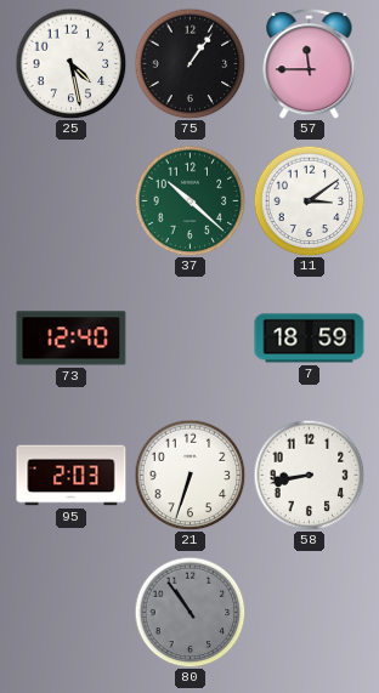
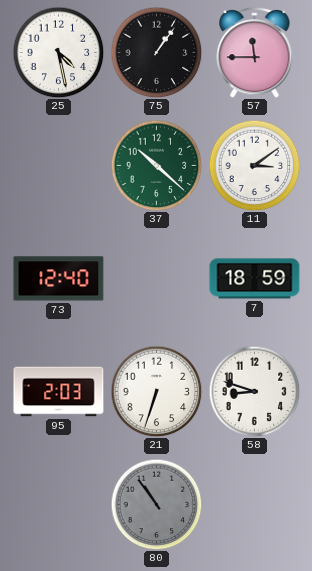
58: 8:43 -> 8:48 (254, 391)
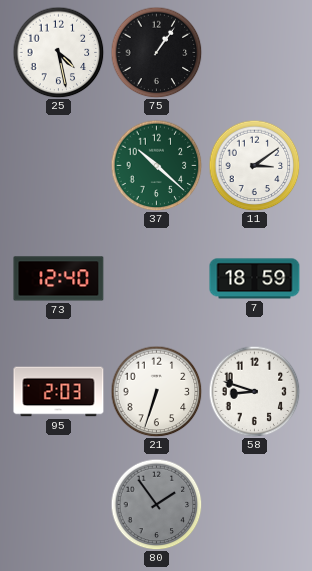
57: 11:45 -> none (255, 52)
80: 10:54 -> 1:54 (156, 504)
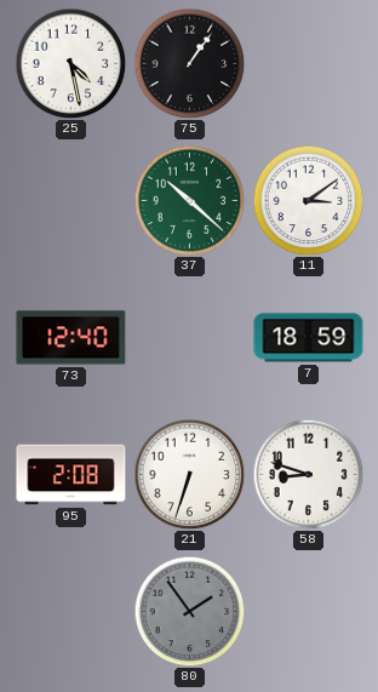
95: 2:03 -> 2:08 (71, 475)
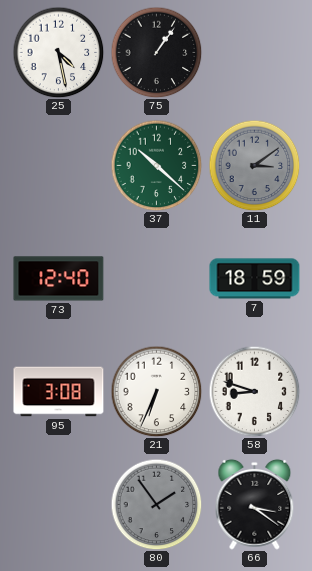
11 dial: white -> grey (254, 165)
95: 2:08 -> 3:08 (59, 392)
21: 6:33 -> 6:34 (156, 391)
66: none -> 3:21 (255, 504)
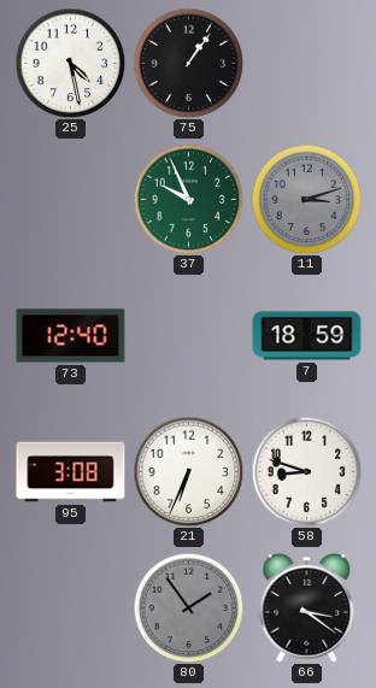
37: 10:22 -> 9:56 (188, 199)
11: 3:09 -> 3:12 (306, 199)
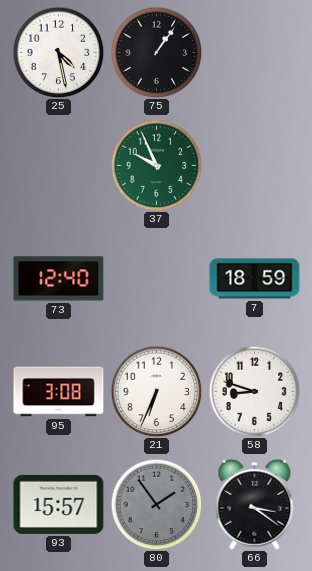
11: 3:12 -> none (306, 199)
93: none -> 15:57 (59, 504)
